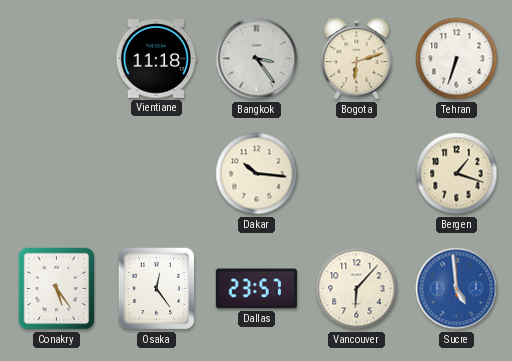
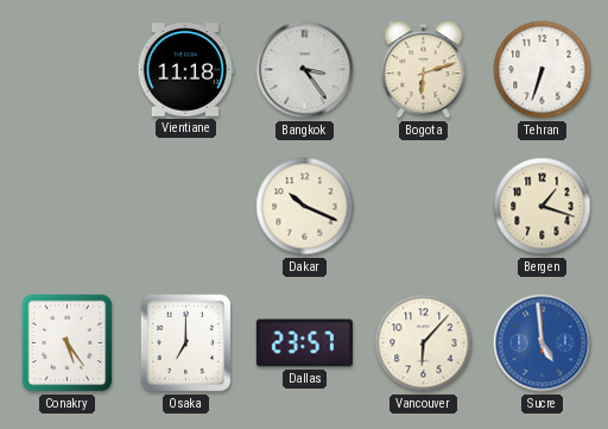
Dakar: 10:16 -> 10:19 (305, 207)
Osaka: 12:24 -> 7:00 (186, 343)
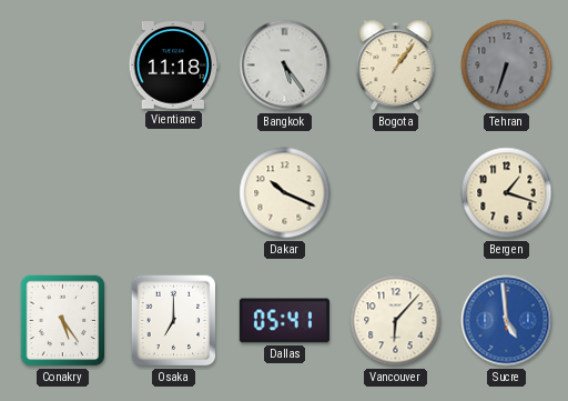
Bangkok: 3:24 -> 5:24 (285, 66)
Bogota: 6:12 -> 1:06 (396, 66)
Tehran dial: white -> grey (507, 66)
Dallas: 23:57 -> 05:41 (284, 321)
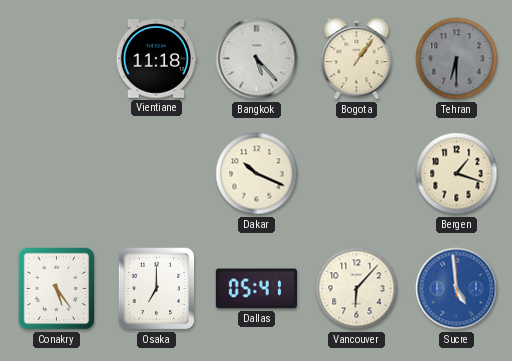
Bangkok: 5:24 -> 5:23 (257, 59)
Tehran: 6:33 -> 6:30 (457, 59)
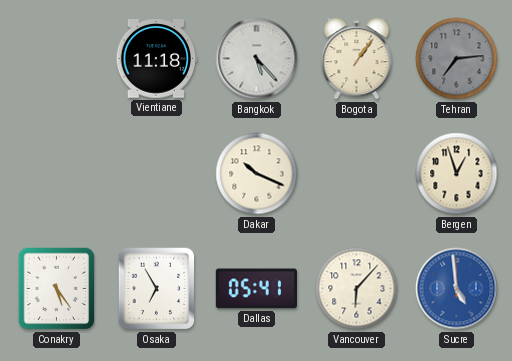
Tehran: 6:30 -> 7:14 (457, 59)
Bergen: 1:18 -> 12:57 (457, 174)
Osaka: 7:00 -> 6:55 (157, 289)
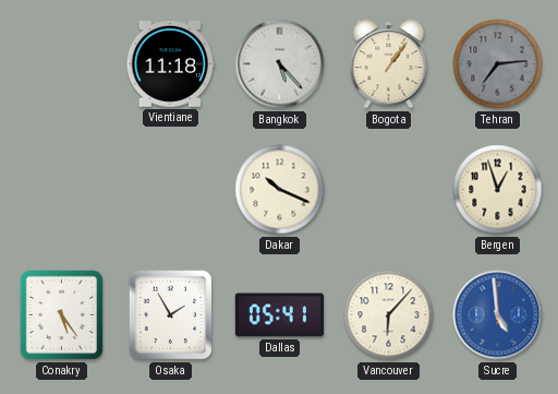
Osaka: 6:55 -> 1:55 (171, 315)
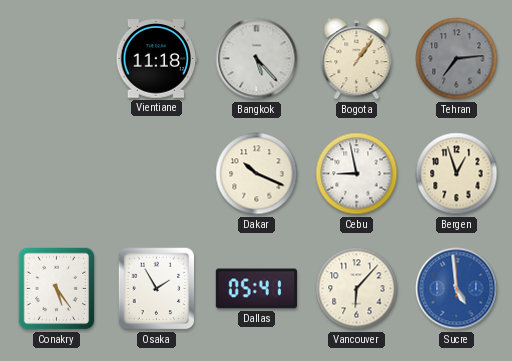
Cebu: none -> 8:58 (357, 174)
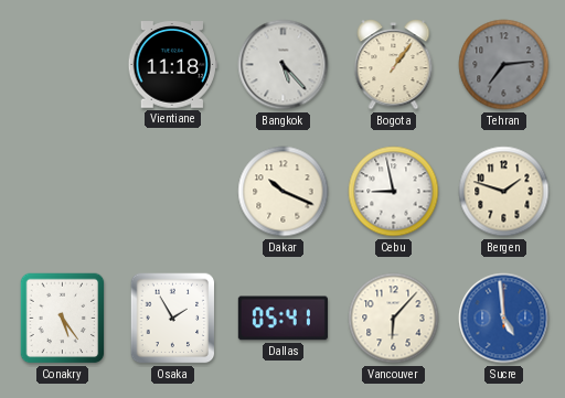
Bergen: 12:57 -> 1:48 (504, 192)
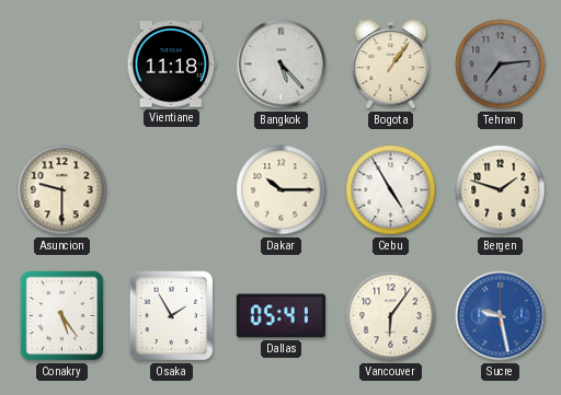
Asuncion: none -> 9:30 (62, 190)
Dakar: 10:19 -> 10:15 (282, 190)
Cebu: 8:58 -> 4:55 (391, 190)
Vancouver: 6:07 -> 6:06 (391, 316)
Sucre: 4:59 -> 9:28 (501, 316)
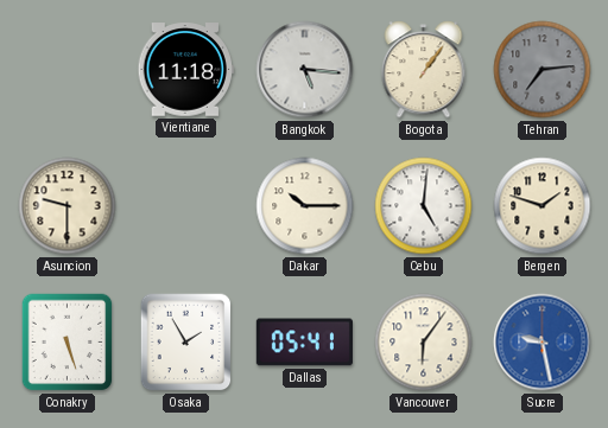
Bangkok: 5:23 -> 5:16 (305, 70)
Cebu: 4:55 -> 5:01 (424, 206)
Conakry: 5:24 -> 5:27 (68, 343)
